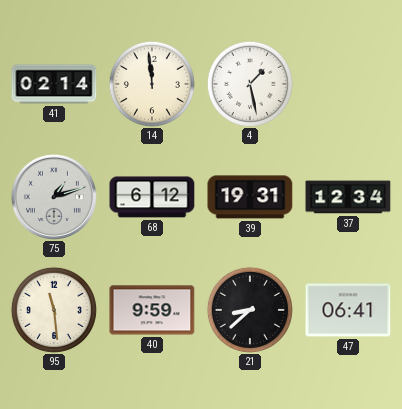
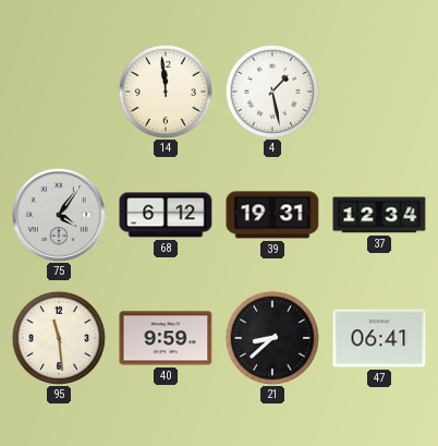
41: 02:14 -> none (54, 84)
75: 1:12 -> 4:06 (59, 215)
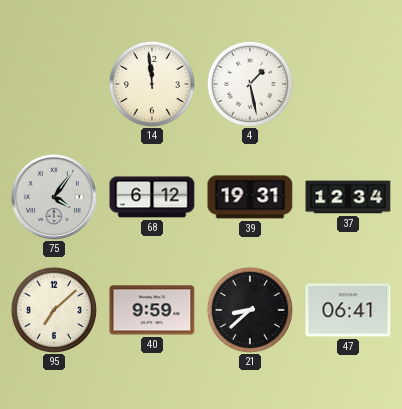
95: 11:29 -> 7:08 (54, 310)
